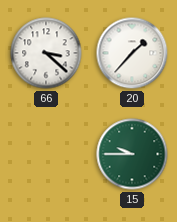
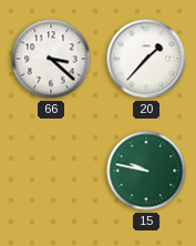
15: 9:45 -> 9:47 (146, 171)
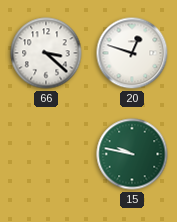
20: 1:37 -> 12:48 (132, 53)
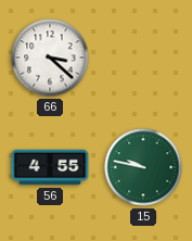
20: 12:48 -> none (132, 53)
56: none -> 4:55 (50, 167)
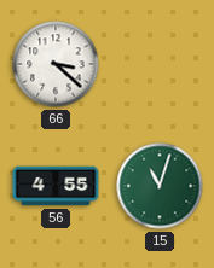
15: 9:47 -> 11:03 (160, 186)
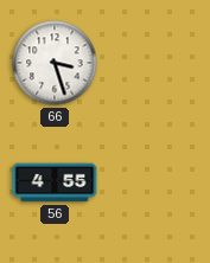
66: 3:22 -> 3:27 (55, 63)
15: 11:03 -> none (160, 186)
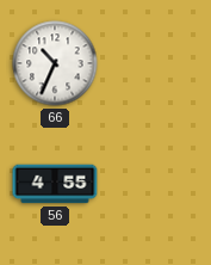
66: 3:27 -> 10:34 (55, 63)
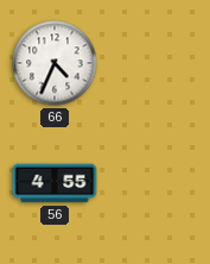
66: 10:34 -> 4:34 (55, 63)
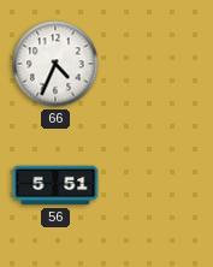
56: 4:55 -> 5:51 (55, 185)
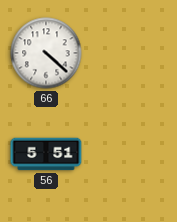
66: 4:34 -> 4:22 (46, 53)
